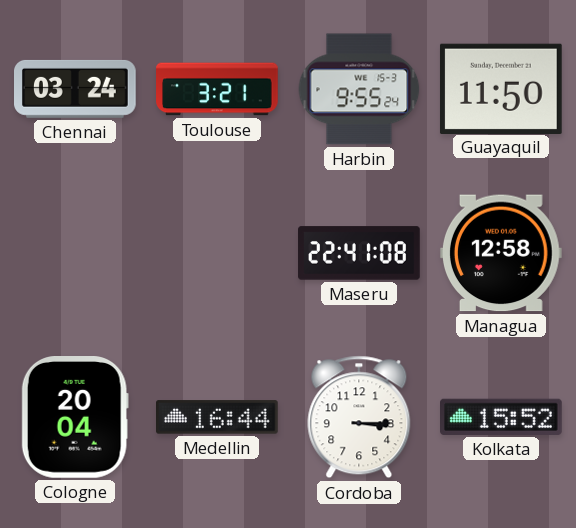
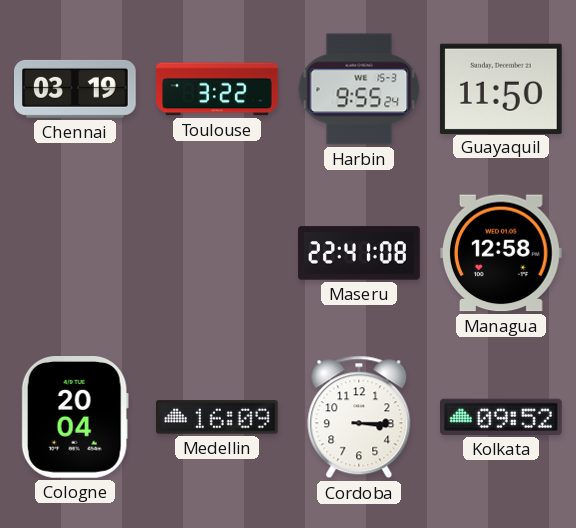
Chennai: 03:24 -> 03:19 (76, 89)
Toulouse: 3:21 -> 3:22 (217, 89)
Medellin: 16:44 -> 16:09 (218, 417)
Kolkata: 15:52 -> 09:52 (502, 417)
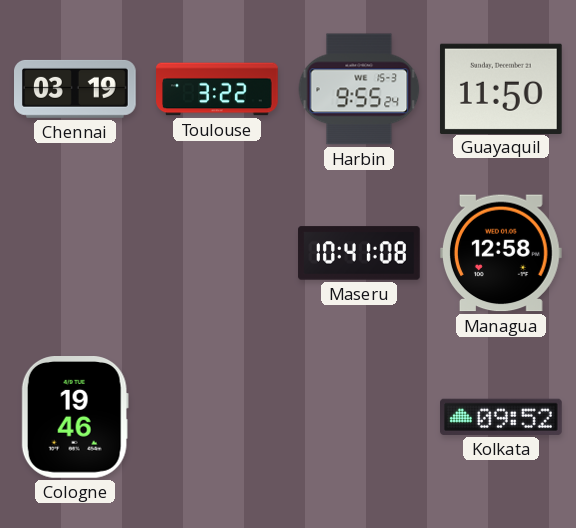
Maseru: 22:41 -> 10:41 (359, 253)
Cologne: 20:04 -> 19:46 (75, 418)
Medellin: 16:09 -> none (218, 417)
Cordoba: 3:15 -> none (359, 417)
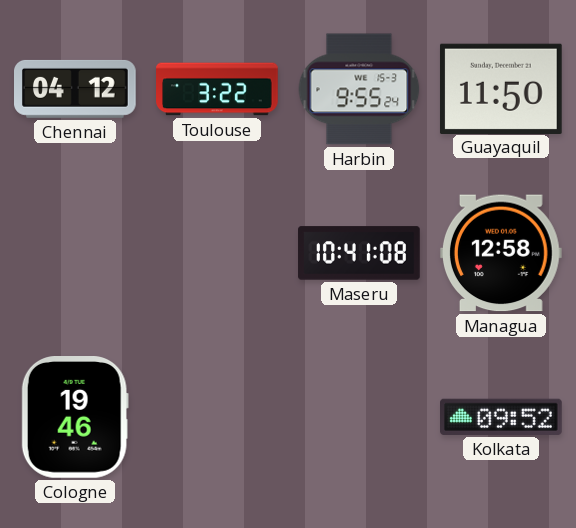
Chennai: 03:19 -> 04:12 (76, 89)
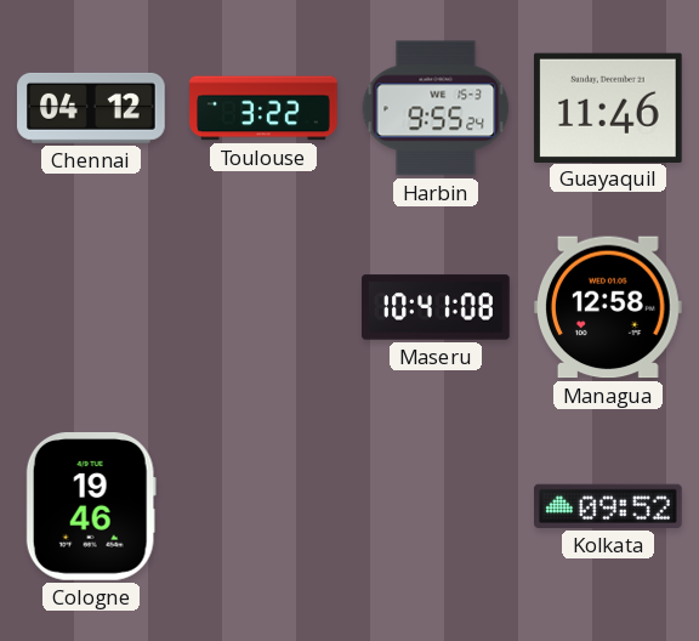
Guayaquil: 11:50 -> 11:46 (608, 107)
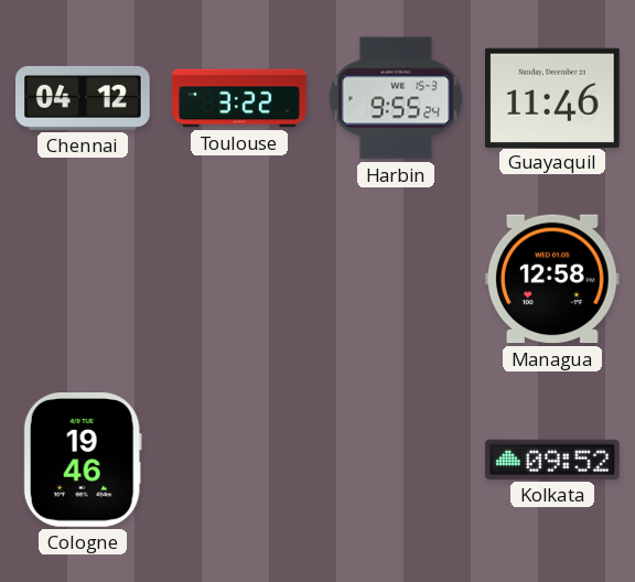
Maseru: 10:41 -> none (436, 307)
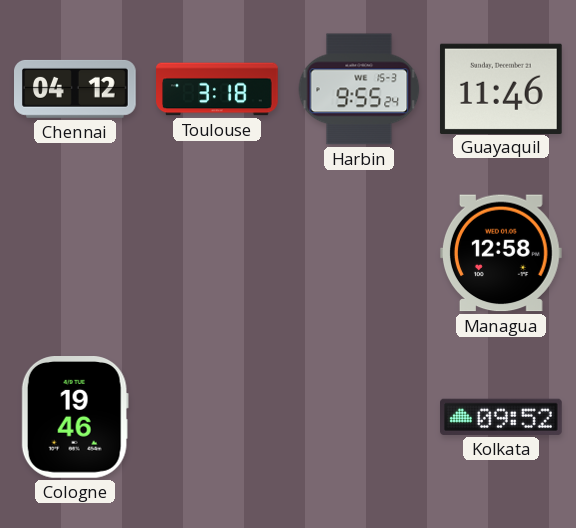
Toulouse: 3:22 -> 3:18 (217, 89)
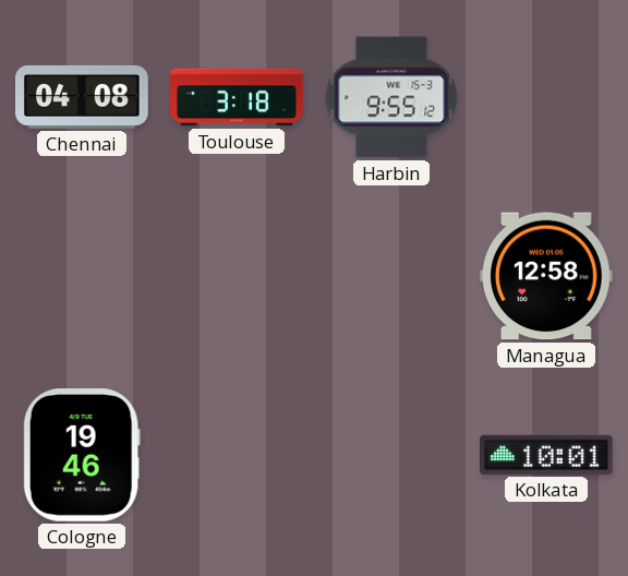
Chennai: 04:12 -> 04:08 (83, 97)
Harbin: 9:55:24 -> 9:55:12 (391, 97)
Guayaquil: 11:46 -> none (501, 88)
Kolkata: 09:52 -> 10:01 (547, 455)
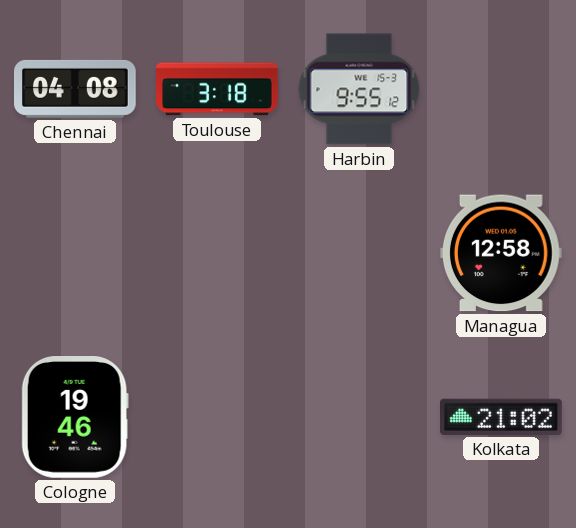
Kolkata: 10:01 -> 21:02 (502, 417)
